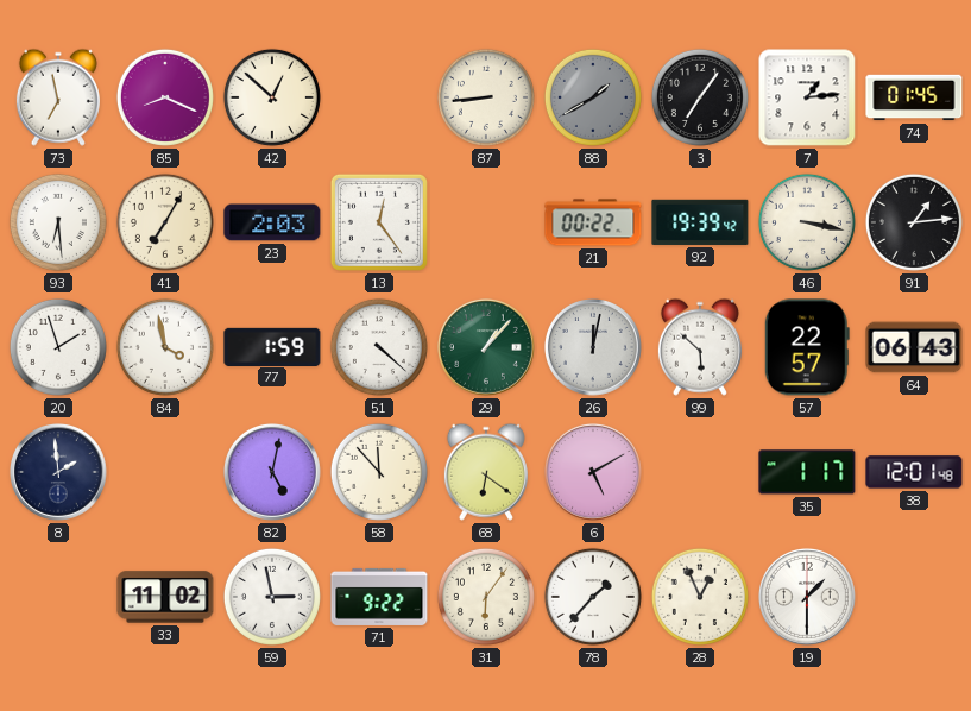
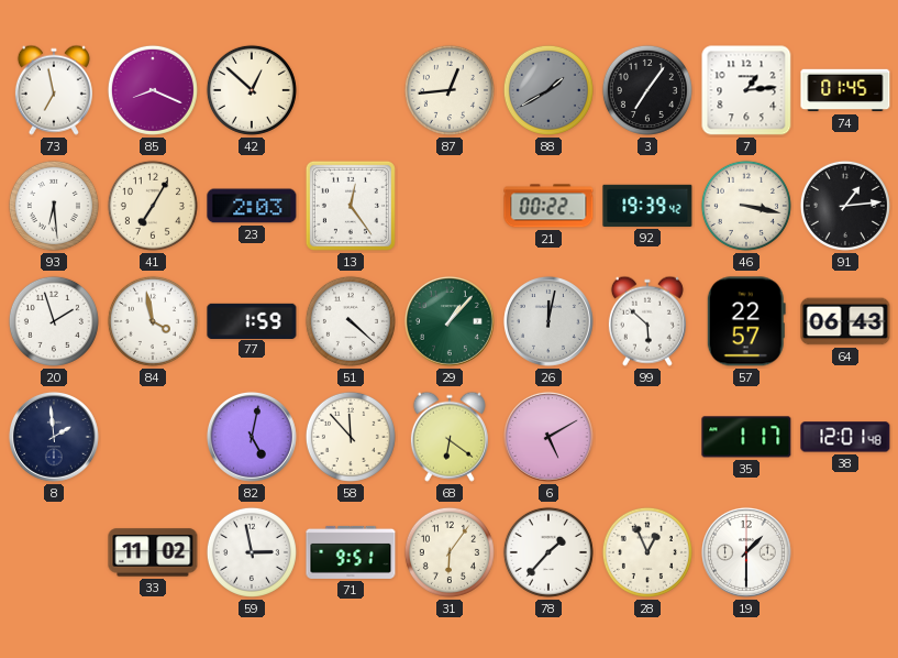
87: 8:44 -> 12:44 (450, 90)
71: 9:22 -> 9:51 (351, 552)
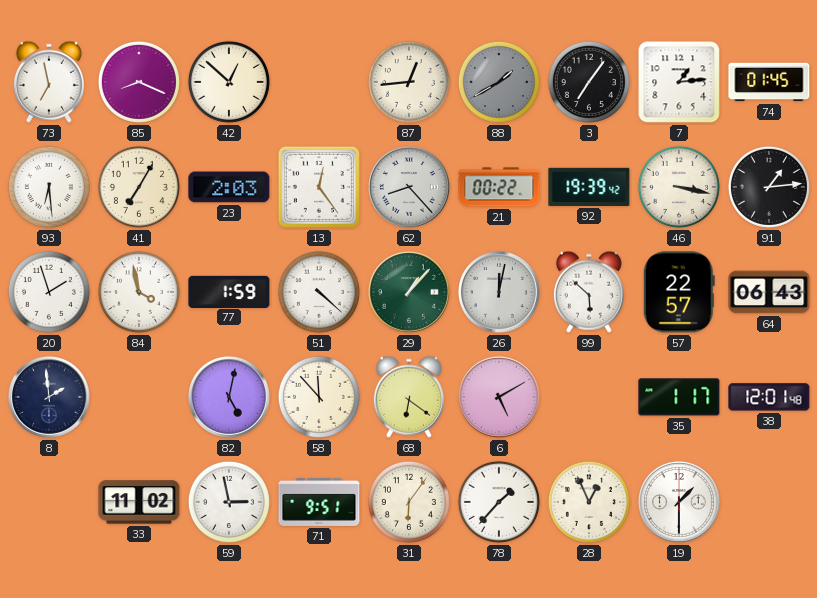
62: none -> 8:23 (409, 187)
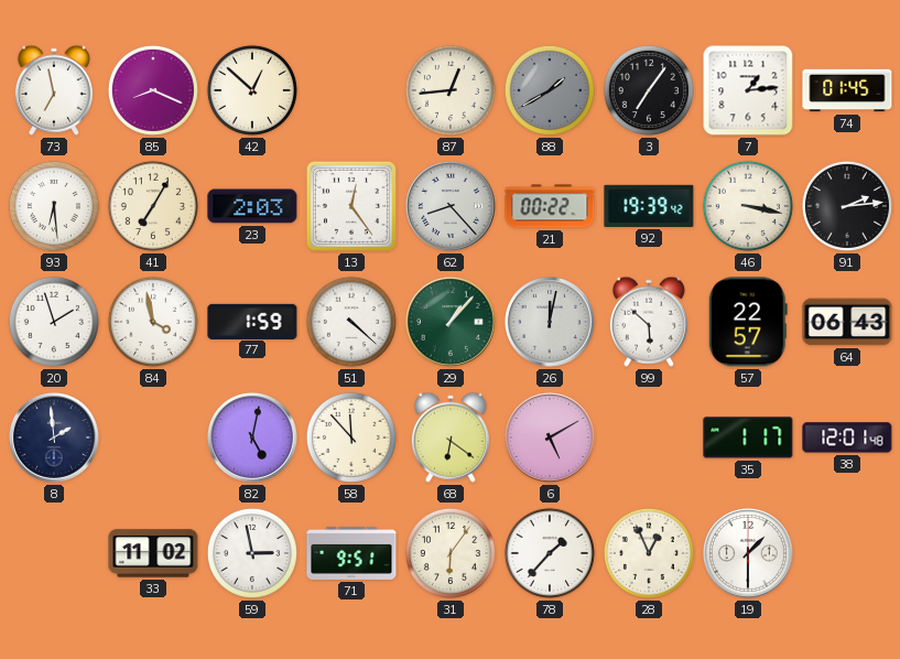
91: 1:14 -> 2:14 (847, 206)
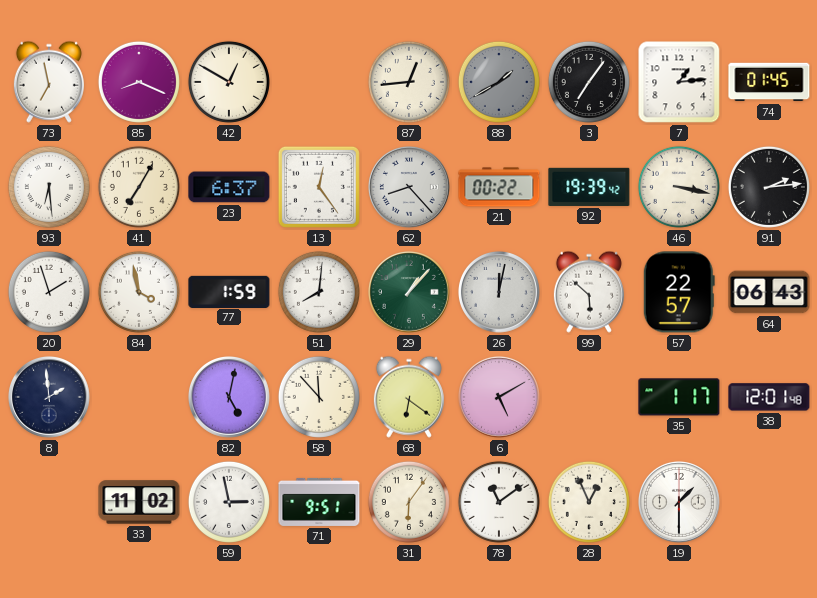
42: 12:52 -> 12:50 (229, 82)
23: 2:03 -> 6:37 (229, 187)
51: 4:22 -> 8:01 (319, 292)
78: 1:37 -> 11:09 (499, 502)
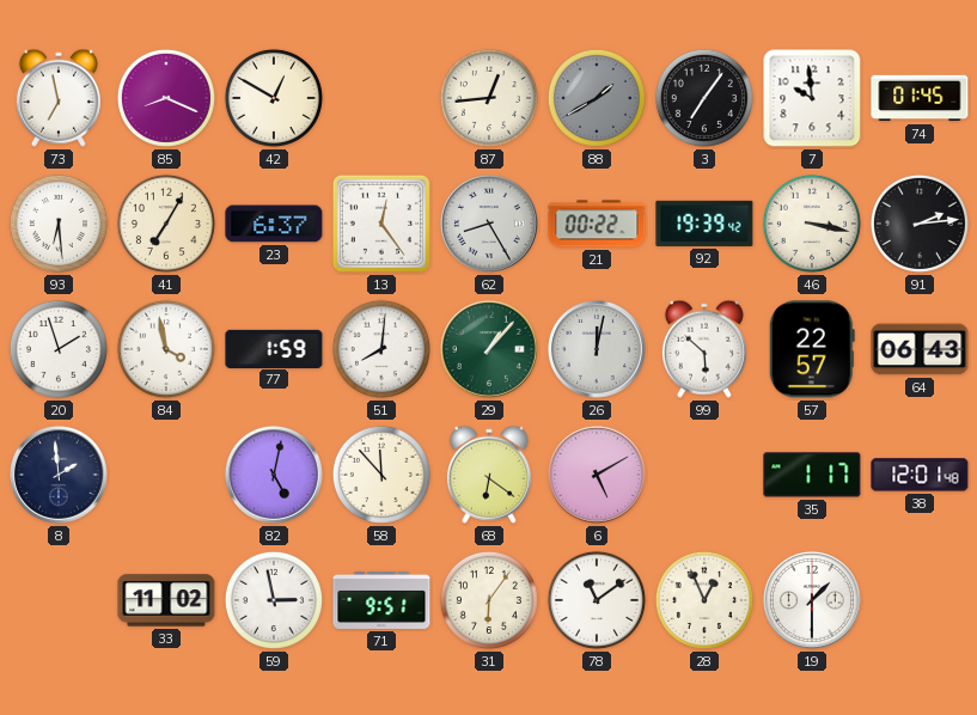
7: 1:14 -> 9:59 (812, 98)
62: 8:23 -> 8:25 (489, 224)
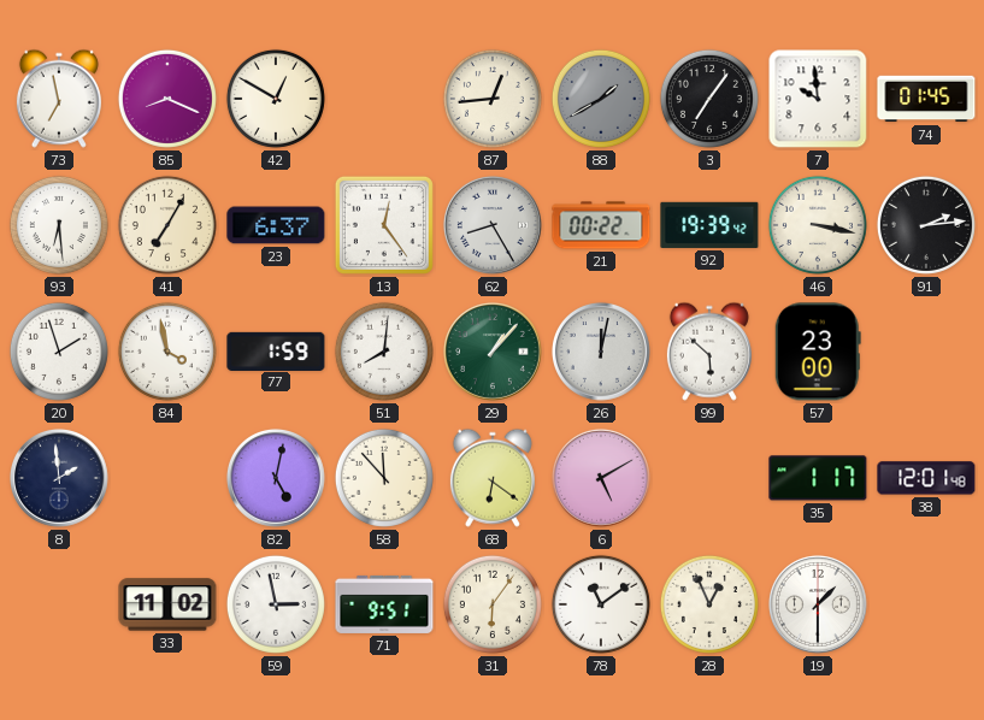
57: 22:57 -> 23:00 (818, 352)
64: 06:43 -> none (920, 349)
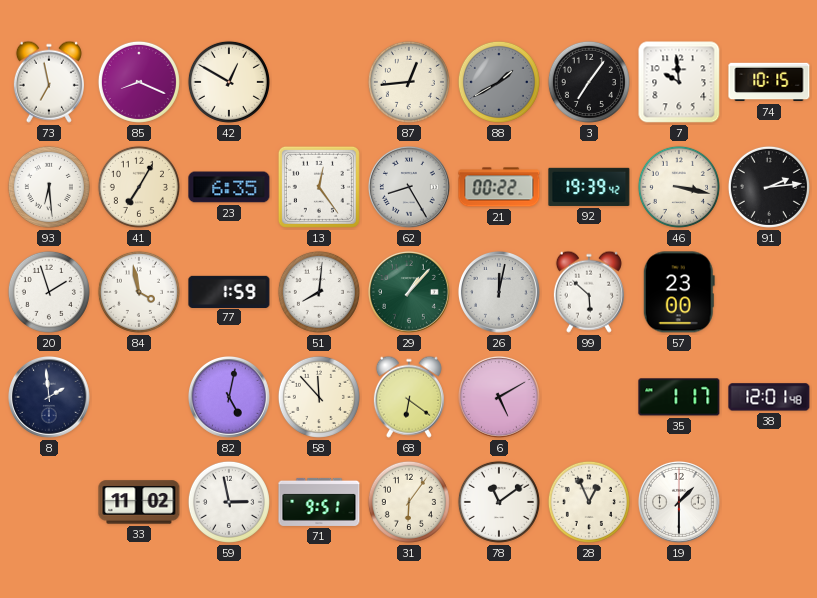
74: 01:45 -> 10:15 (769, 82)
23: 6:37 -> 6:35 (229, 187)
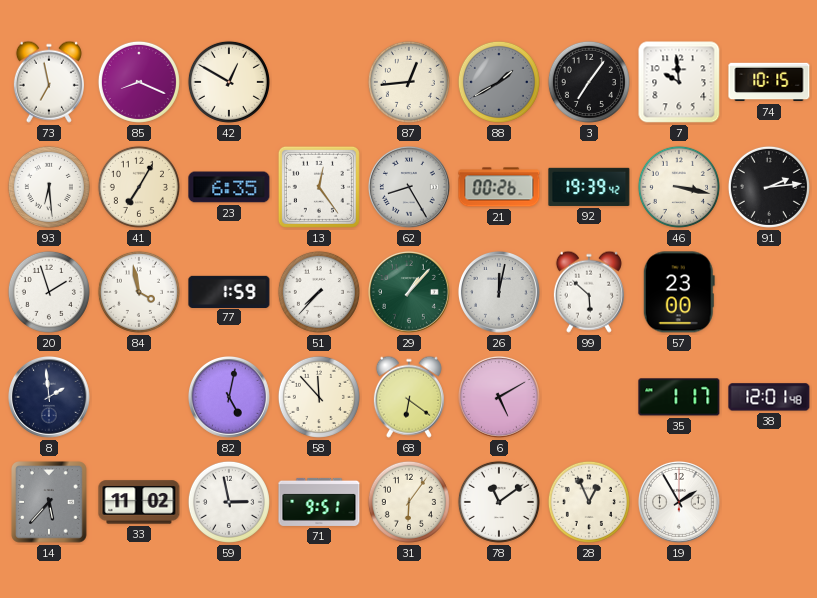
21: 00:22 -> 00:26 (499, 187)
51: 8:01 -> 7:37 (319, 292)
14: none -> 5:37 (49, 502)
19: 1:30 -> 1:55 (679, 502)
